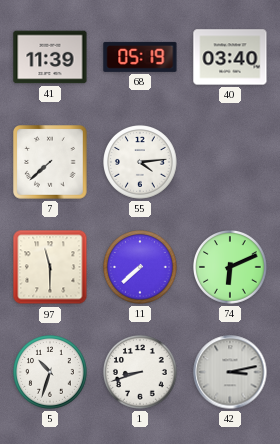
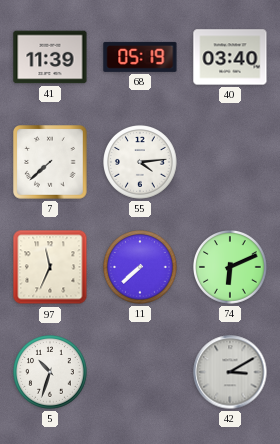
97: 11:30 -> 11:34 (50, 267)
1: 8:42 -> none (141, 373)
42: 3:13 -> 3:10 (230, 372)
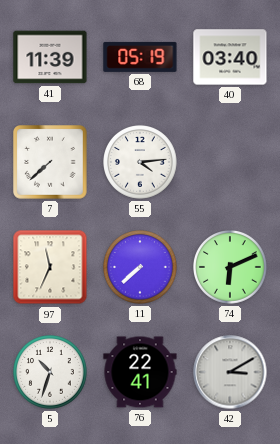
76: none -> 22:41 (140, 372)
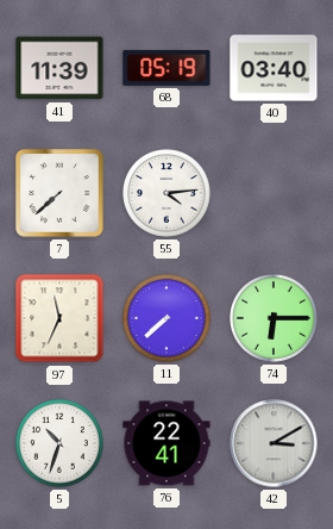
74: 6:11 -> 6:15 (275, 319)
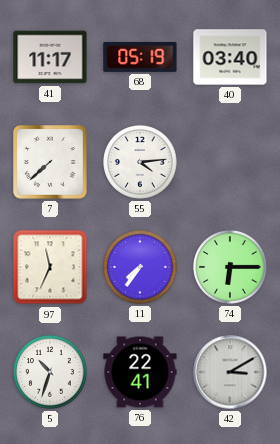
41: 11:39 -> 11:17 (50, 57)
11: 7:38 -> 7:36 (141, 268)
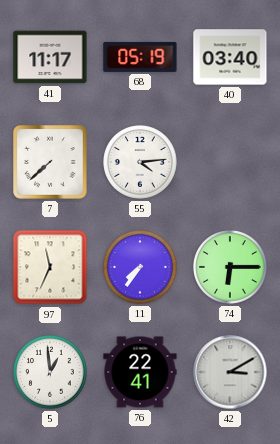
5: 10:33 -> 12:59 (51, 373)
